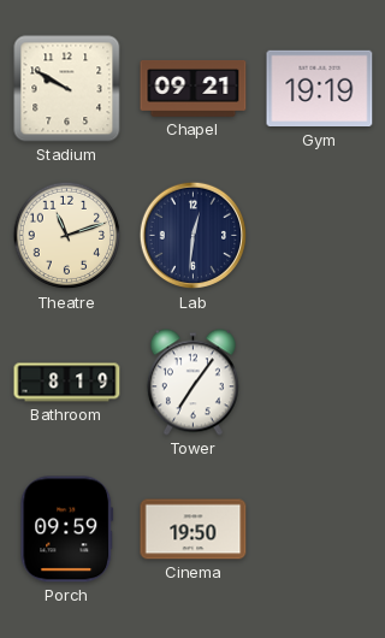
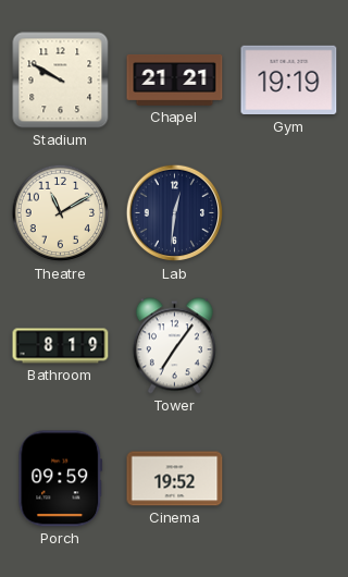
Chapel: 09:21 -> 21:21 (175, 79)
Theatre: 11:12 -> 11:10 (61, 213)
Cinema: 19:50 -> 19:52 (175, 479)
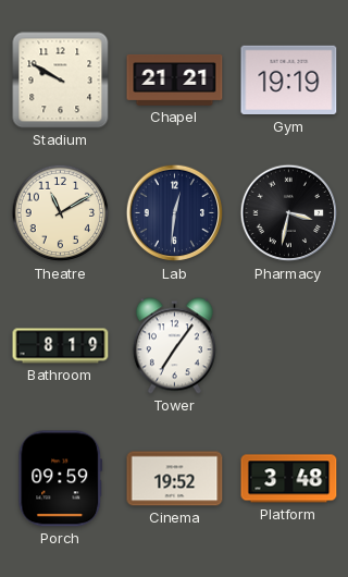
Pharmacy: none -> 3:32 (289, 213)
Platform: none -> 3:48 (289, 479)
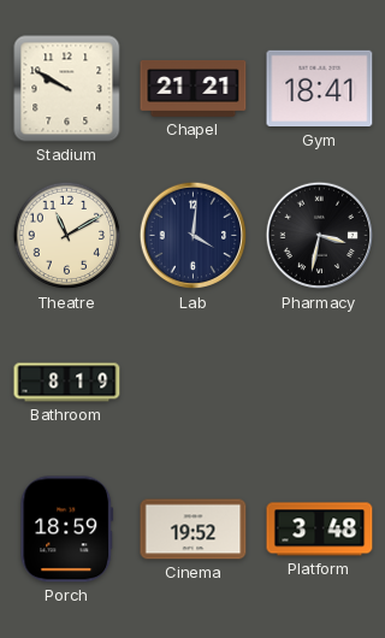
Gym: 19:19 -> 18:41 (320, 89)
Lab: 12:31 -> 4:01 (194, 236)
Tower: 7:06 -> none (174, 346)
Porch: 09:59 -> 18:59 (67, 530)
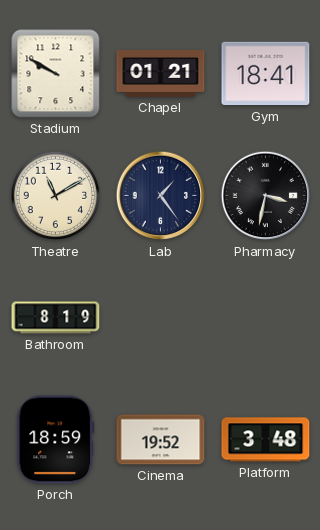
Chapel: 21:21 -> 01:21 (161, 73)
Lab: 4:01 -> 1:24 (161, 196)
